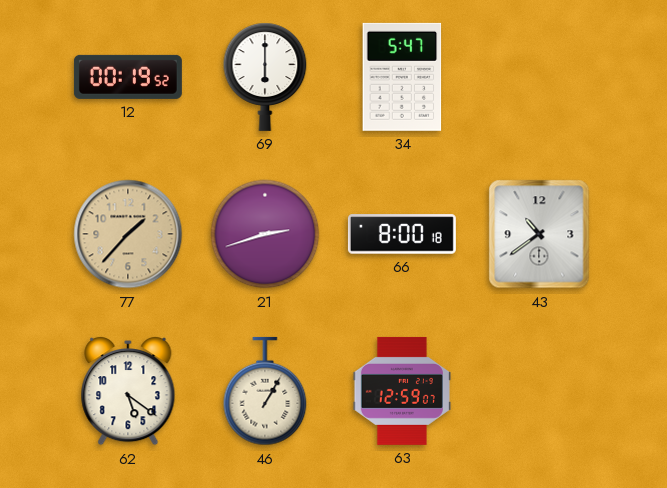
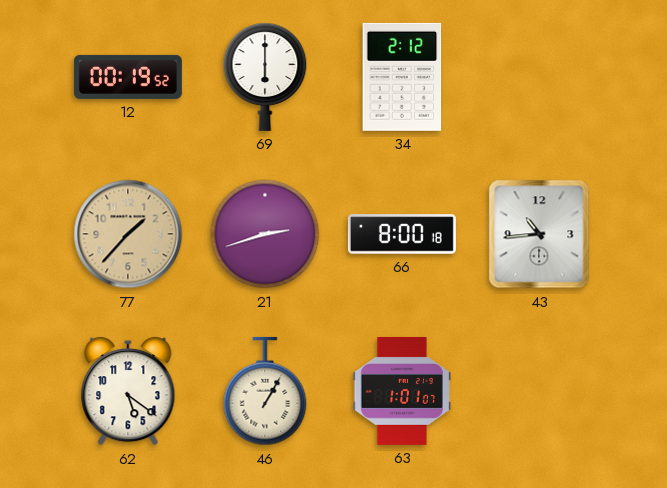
34: 5:47 -> 2:12 (402, 77)
43: 10:39 -> 10:44 (539, 234)
63: 12:59 -> 1:01 (402, 391)
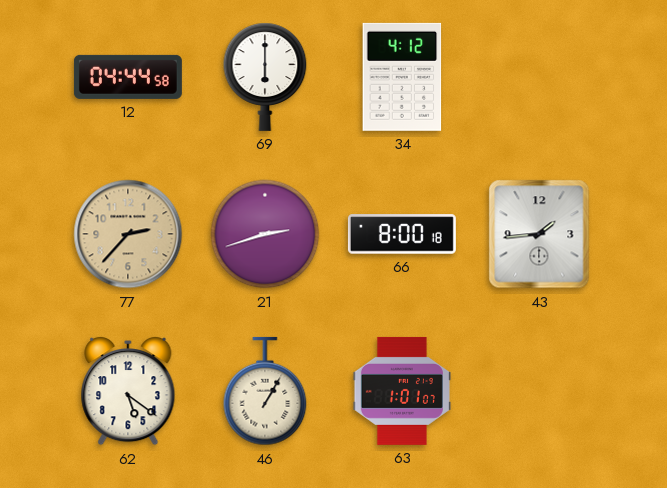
12: 00:19 -> 04:44 (128, 77)
34: 2:12 -> 4:12 (402, 77)
77: 1:37 -> 2:37 (128, 234)
43: 10:44 -> 1:44 (539, 234)
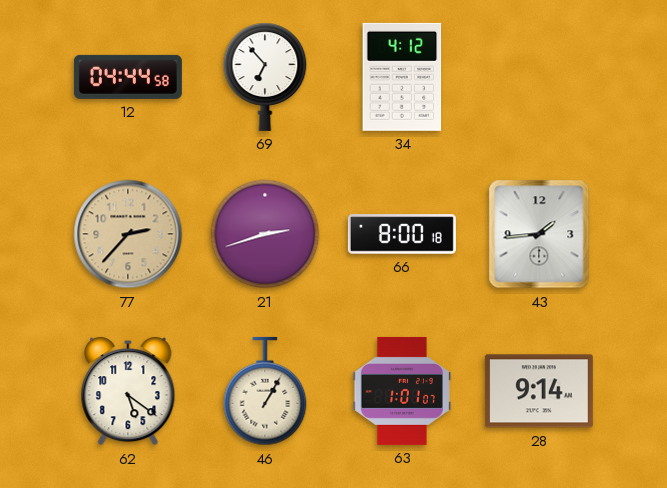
69: 6:00 -> 6:53 (265, 77)
28: none -> 9:14 (539, 391)
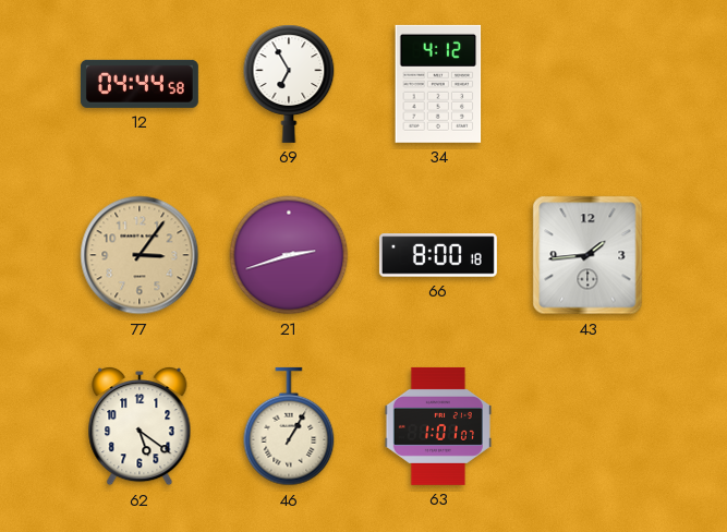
69: 6:53 -> 6:55 (289, 84)
77: 2:37 -> 3:06 (140, 255)
28: 9:14 -> none (539, 391)
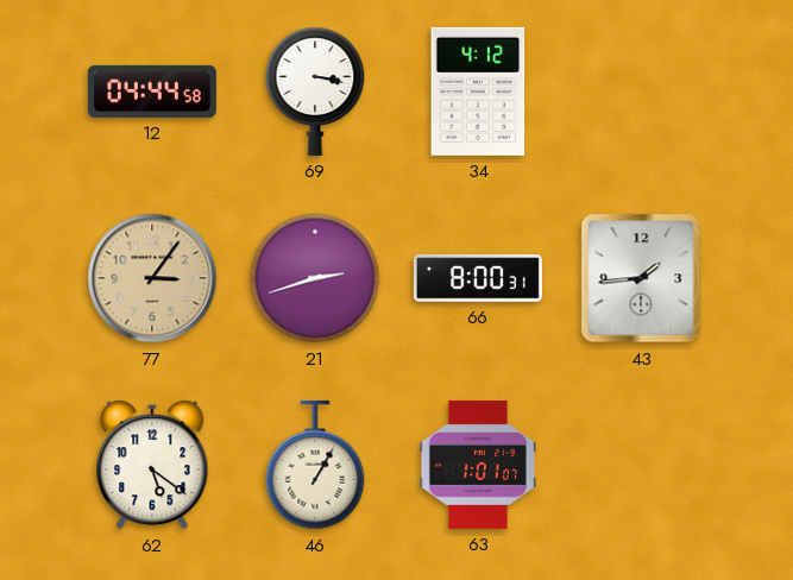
69: 6:55 -> 3:17 (315, 92)
66: 8:00:18 -> 8:00:31 (478, 278)
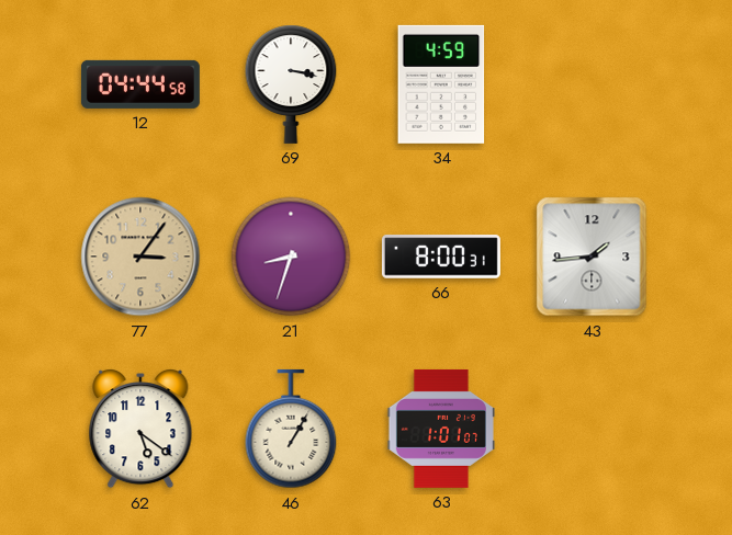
34: 4:12 -> 4:59 (441, 84)
21: 2:42 -> 8:33 (291, 257)
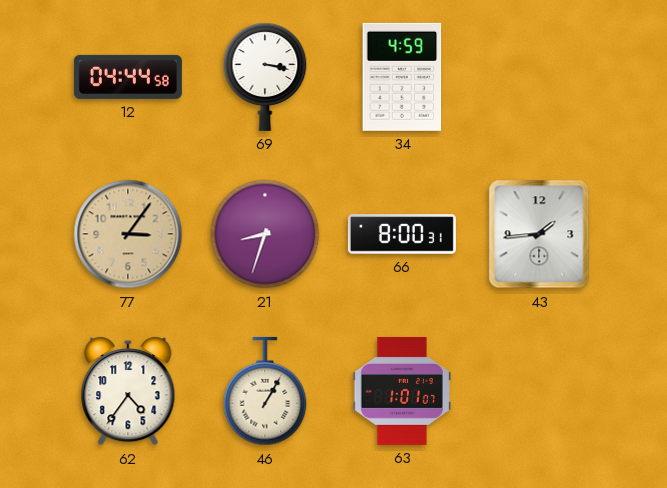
62: 5:21 -> 4:36 (128, 391)
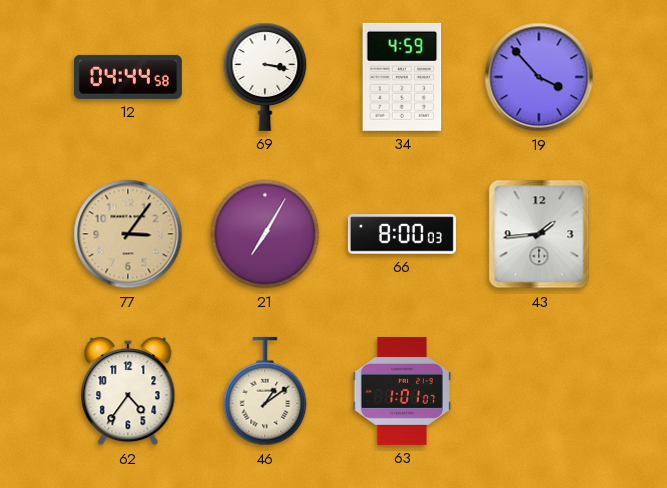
19: none -> 3:53 (539, 77)
21: 8:33 -> 7:05 (265, 234)
66: 8:00:31 -> 8:00:03 (402, 234)
46: 1:05 -> 1:09 (265, 391)
